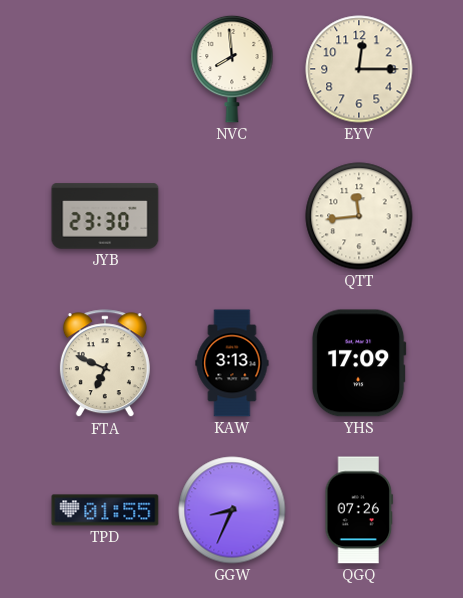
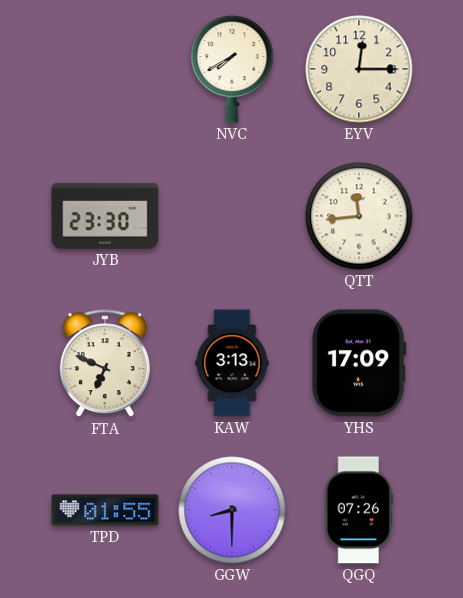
NVC: 7:59 -> 7:40 (232, 69)
GGW: 8:34 -> 8:30 (232, 510)
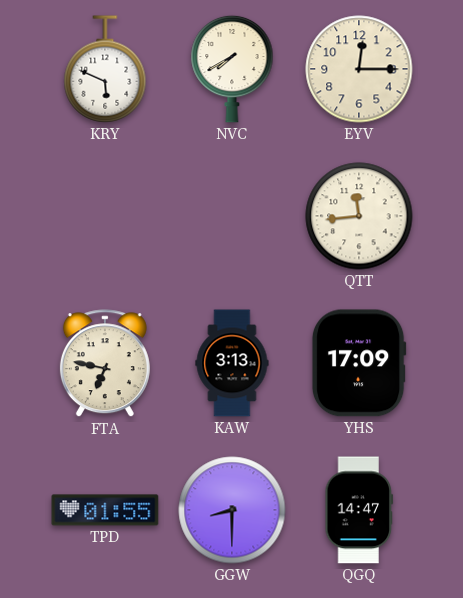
KRY: none -> 5:49 (105, 69)
JYB: 23:30 -> none (105, 216)
FTA: 6:49 -> 6:47 (105, 364)
QGQ: 07:26 -> 14:47 (359, 510)
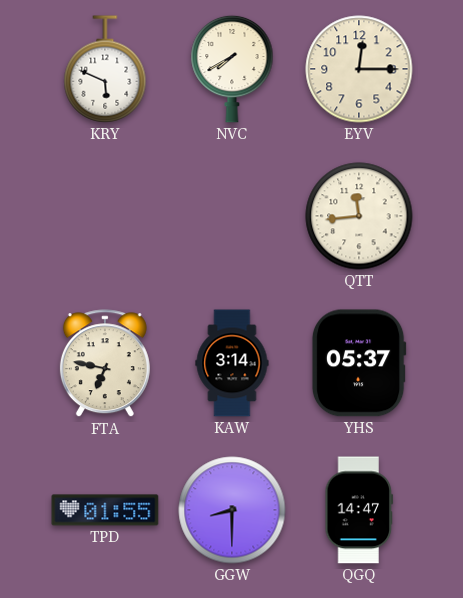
KAW: 3:13 -> 3:14 (232, 363)
YHS: 17:09 -> 05:37 (359, 363)
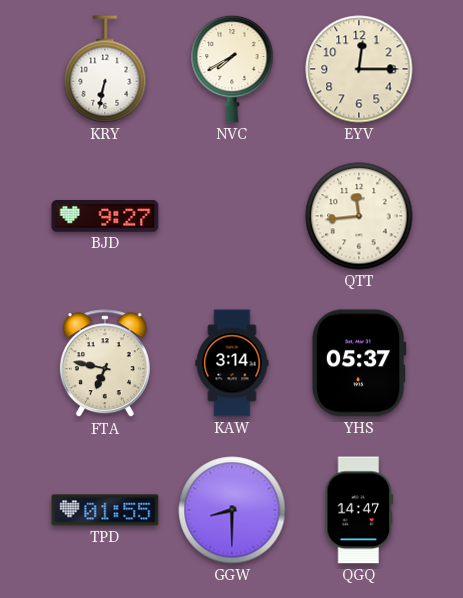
KRY: 5:49 -> 6:32 (105, 69)
BJD: none -> 9:27 (105, 216)
